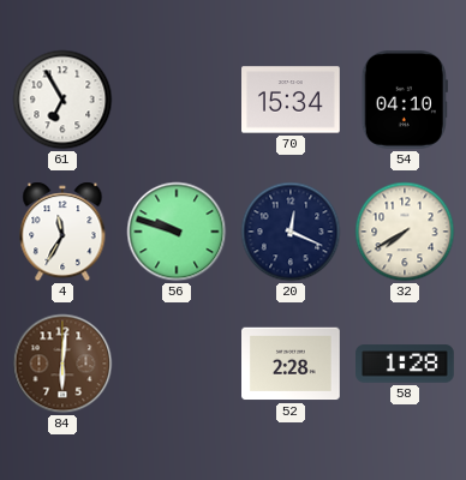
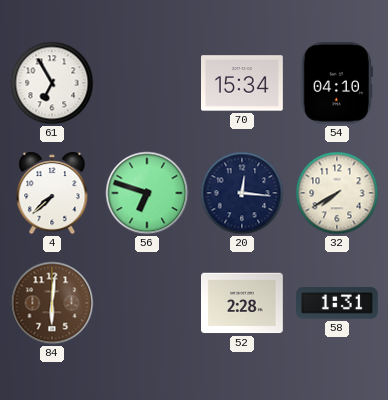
4: 11:35 -> 7:38 (52, 193)
56: 9:48 -> 6:48 (147, 193)
20: 12:19 -> 12:16 (242, 193)
58: 1:28 -> 1:31 (338, 303)
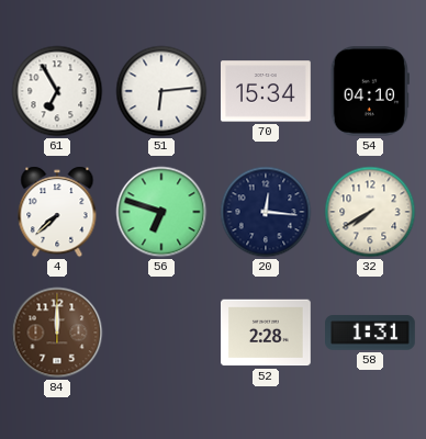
51: none -> 6:14 (161, 91)
84: 6:01 -> 12:00 (57, 333)
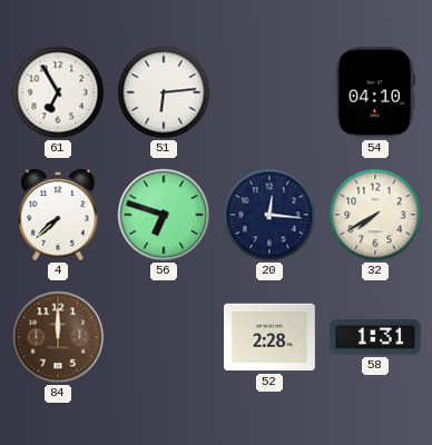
70: 15:34 -> none (267, 91)
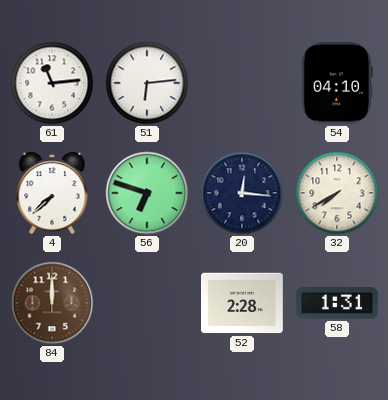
61: 6:55 -> 11:14 (52, 83)
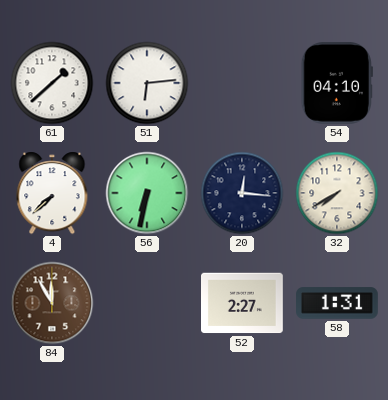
61: 11:14 -> 1:38 (52, 83)
56: 6:48 -> 6:32 (147, 193)
84: 12:00 -> 11:55 (52, 303)
52: 2:28 -> 2:27 (243, 303)
